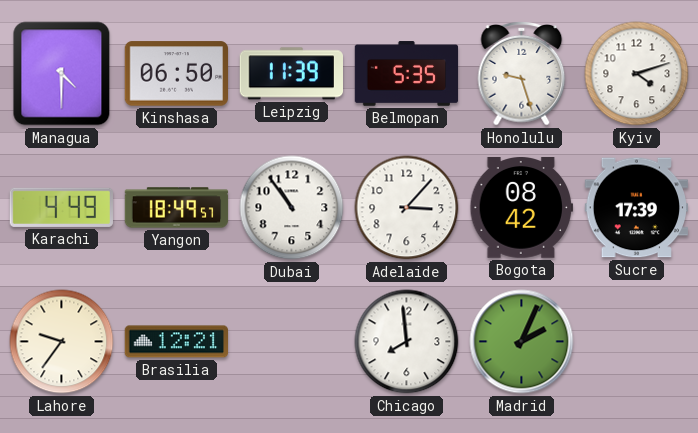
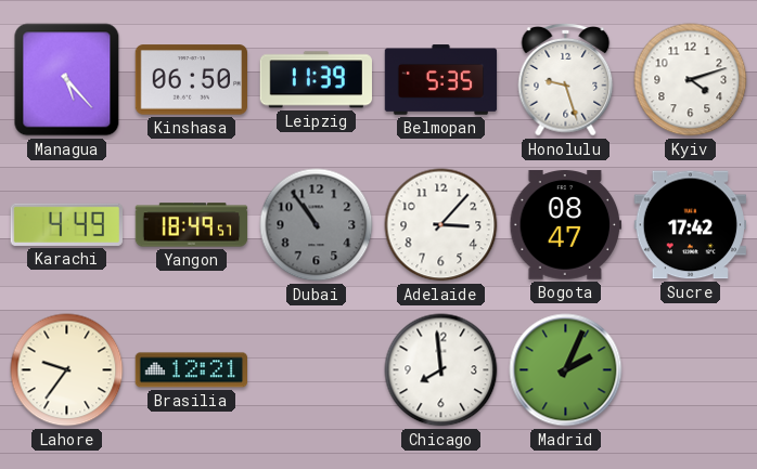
Managua: 4:30 -> 5:23 (67, 80)
Dubai dial: white -> grey (317, 225)
Bogota: 08:42 -> 08:47 (566, 225)
Sucre: 17:39 -> 17:42 (691, 225)
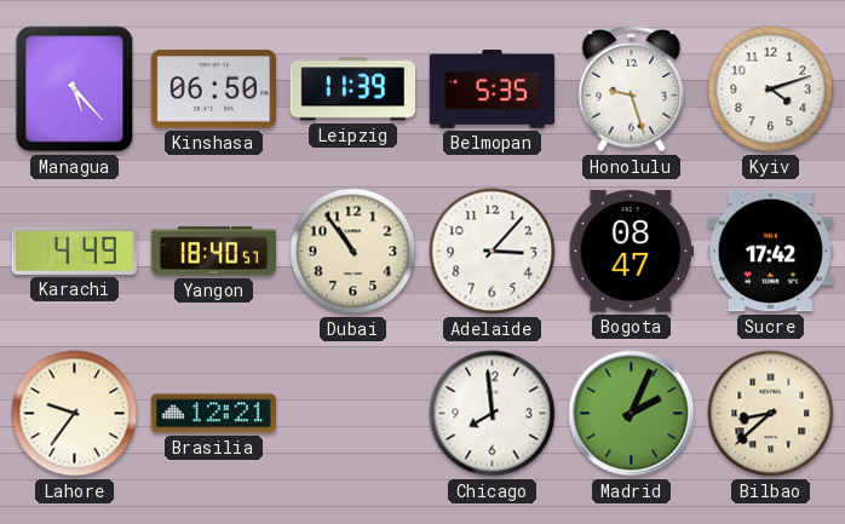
Yangon: 18:49 -> 18:40 (214, 252)
Dubai dial: grey -> cream (353, 252)
Bilbao: none -> 8:38 (771, 414)
